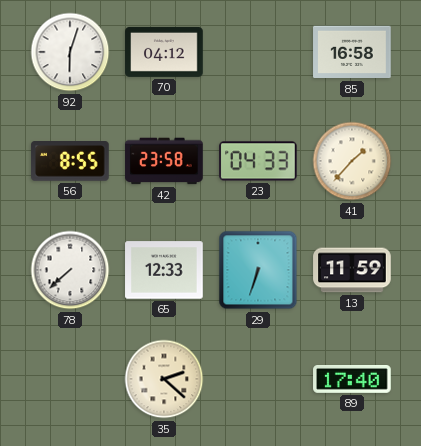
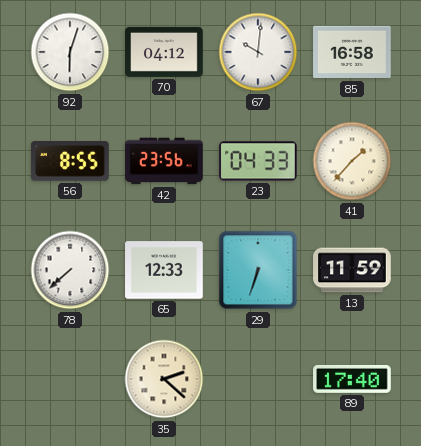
67: none -> 10:01 (258, 52)
42: 23:58 -> 23:56 (164, 161)
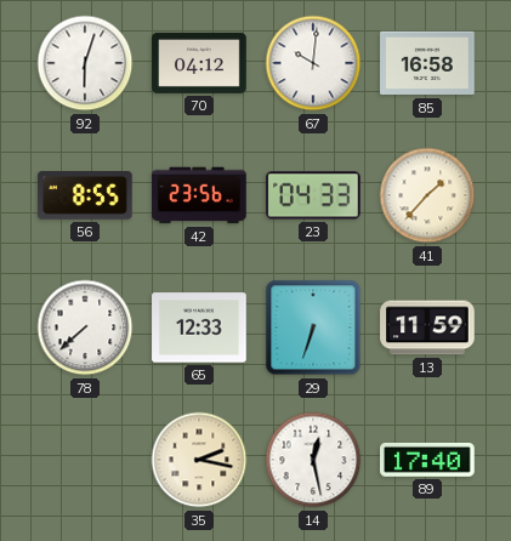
35: 2:22 -> 2:17 (199, 460)
14: none -> 12:28 (313, 460)
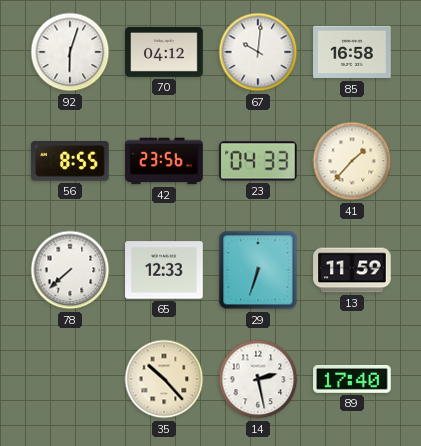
35: 2:17 -> 10:23 (164, 379)
14: 12:28 -> 2:28 (258, 379)
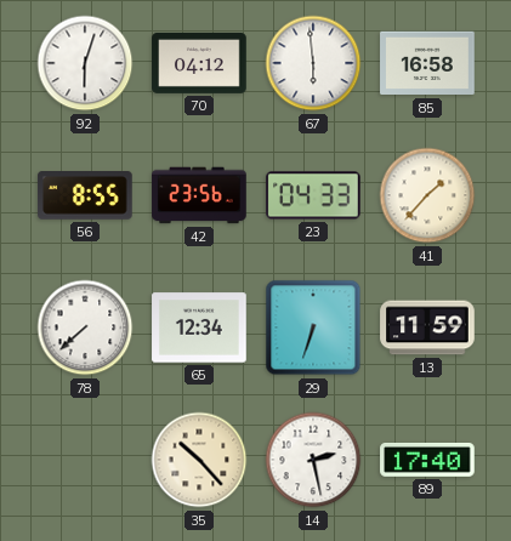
67: 10:01 -> 5:59 (313, 63)
65: 12:33 -> 12:34 (199, 328)
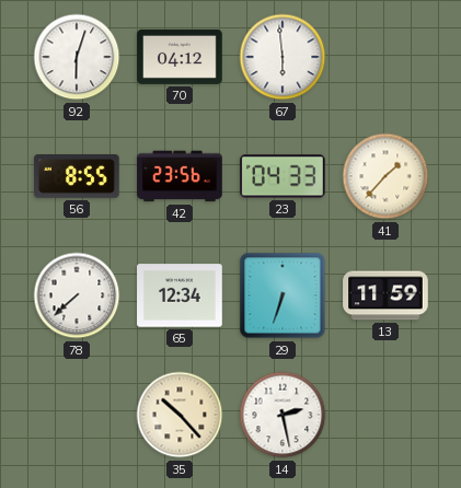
85: 16:58 -> none (427, 63)
89: 17:40 -> none (427, 461)
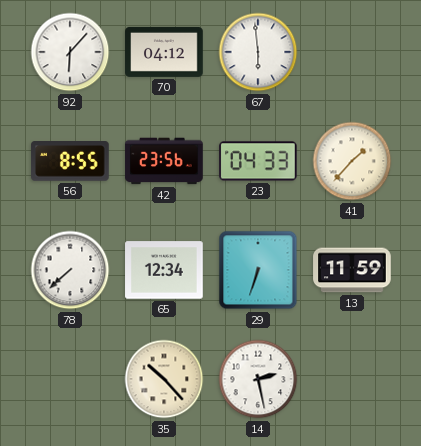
92: 6:03 -> 6:07 (70, 52)
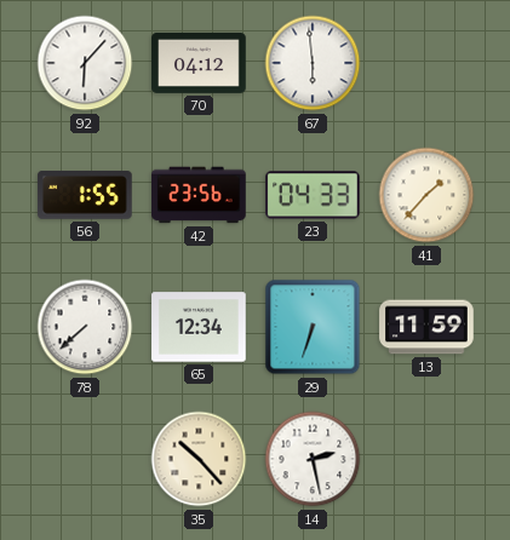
56: 8:55 -> 1:55 (85, 195)
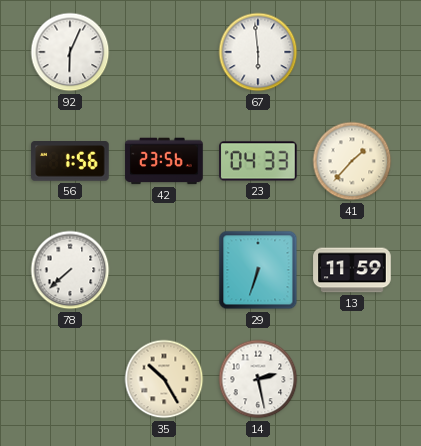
92: 6:07 -> 6:04 (70, 52)
70: 04:12 -> none (199, 63)
56: 1:55 -> 1:56 (70, 161)
65: 12:34 -> none (199, 327)
35: 10:23 -> 10:25 (164, 379)
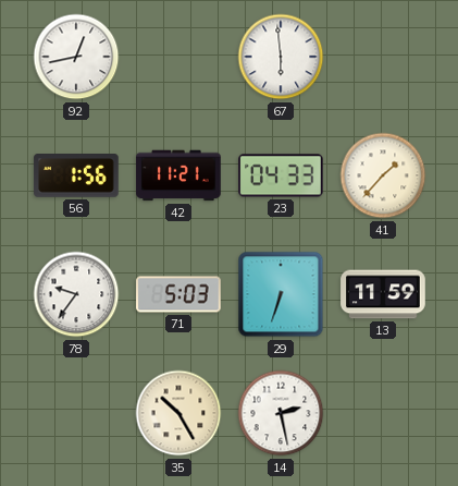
92: 6:04 -> 12:43 (76, 57)
42: 23:56 -> 11:21 (178, 175)
78: 7:38 -> 9:36 (76, 294)
71: none -> 5:03 (178, 294)
